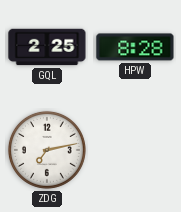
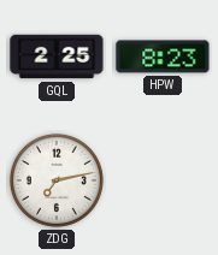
HPW: 8:28 -> 8:23 (163, 57)
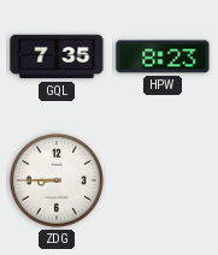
GQL: 2:25 -> 7:35 (57, 57)
ZDG: 7:13 -> 8:45 (57, 180)
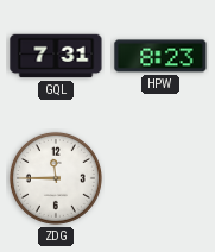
GQL: 7:35 -> 7:31 (56, 56)
ZDG: 8:45 -> 11:45 (56, 178)
